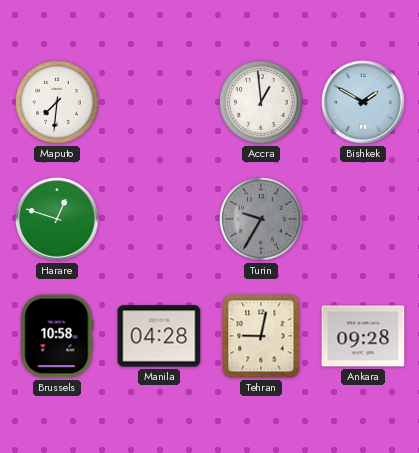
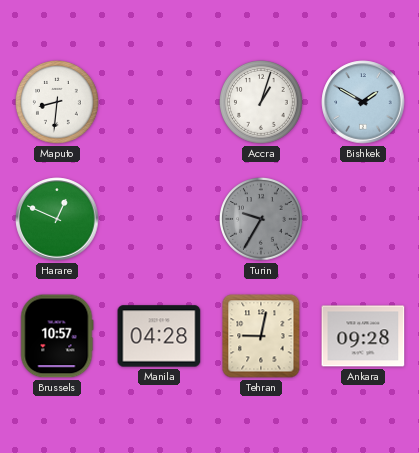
Maputo: 7:31 -> 8:31 (58, 103)
Accra: 12:59 -> 1:03 (262, 103)
Harare: 12:48 -> 12:49 (57, 219)
Brussels: 10:58 -> 10:57 (57, 336)
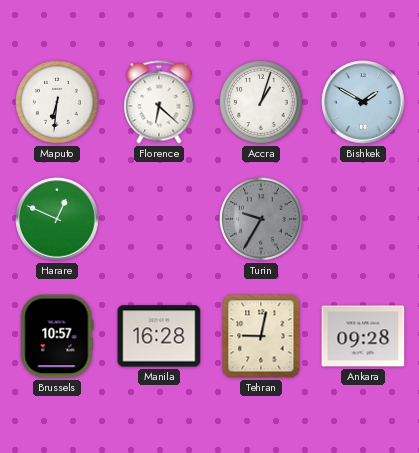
Maputo: 8:31 -> 6:31 (58, 103)
Florence: none -> 6:22 (159, 102)
Manila: 04:28 -> 16:28 (159, 336)
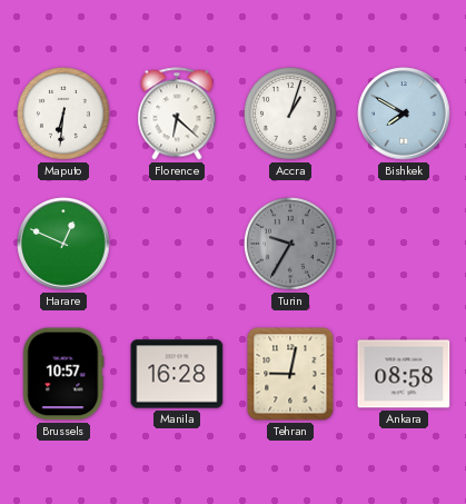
Bishkek: 1:50 -> 7:50 (404, 113)
Ankara: 09:28 -> 08:58 (404, 374)
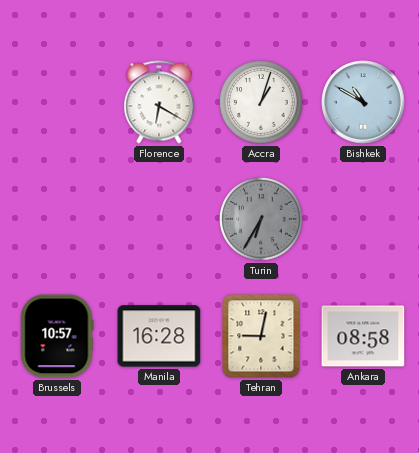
Maputo: 6:31 -> none (65, 115)
Florence: 6:22 -> 6:20 (159, 102)
Bishkek: 7:50 -> 10:50 (363, 102)
Harare: 12:49 -> none (63, 244)
Turin: 9:35 -> 6:35 (262, 220)
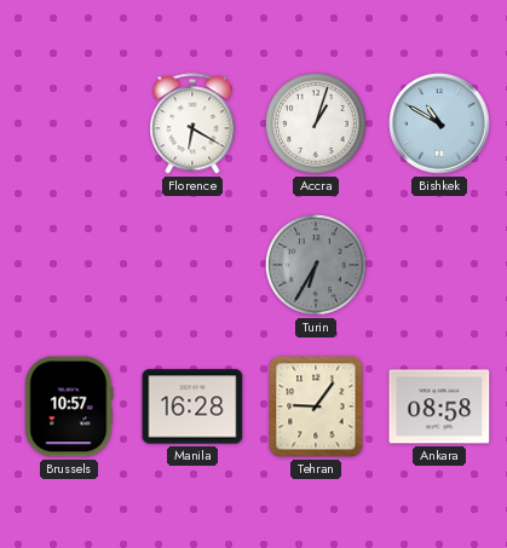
Tehran: 9:02 -> 9:06 (316, 406)
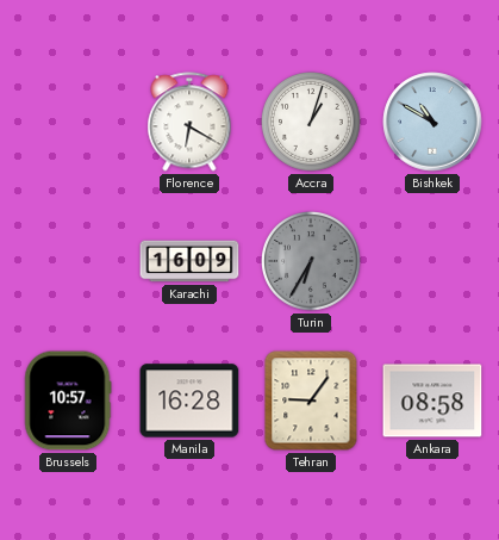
Karachi: none -> 16:09 (189, 261)
